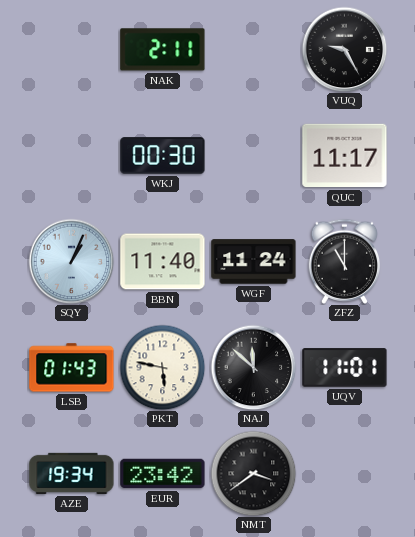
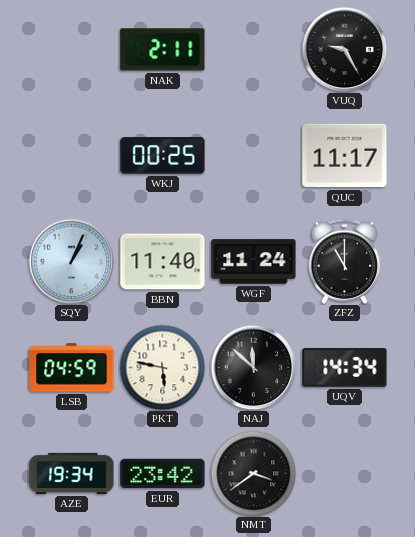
WKJ: 00:30 -> 00:25 (163, 156)
LSB: 01:43 -> 04:59 (72, 368)
UQV: 11:01 -> 14:34 (345, 368)
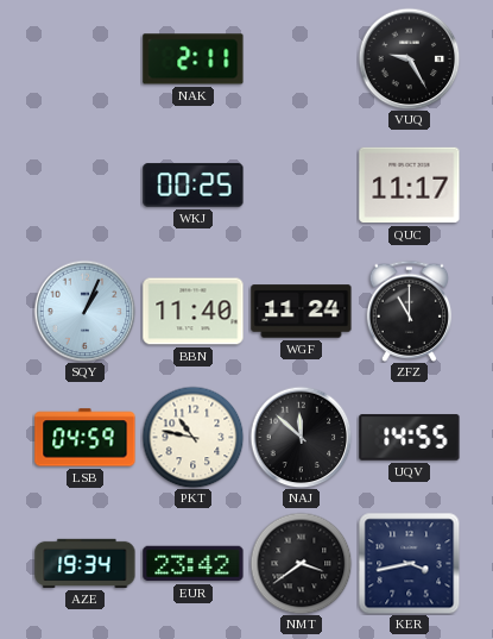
PKT: 5:47 -> 10:47 (192, 437)
UQV: 14:34 -> 14:55 (410, 438)
KER: none -> 3:43 (409, 563)
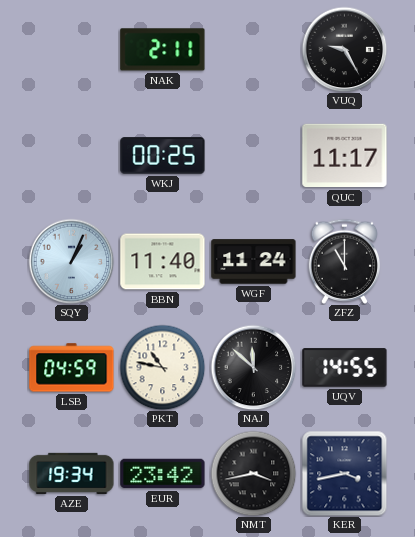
NMT: 3:39 -> 3:43 (253, 473)
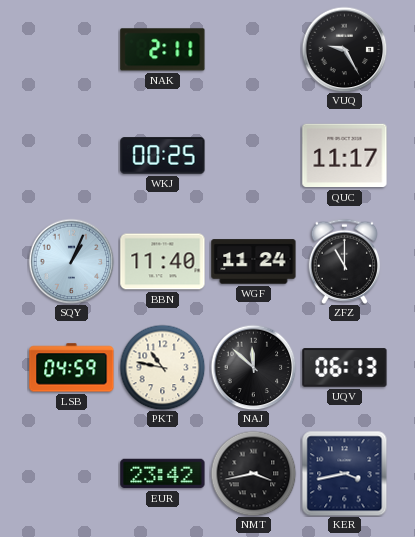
UQV: 14:55 -> 06:13 (345, 368)
AZE: 19:34 -> none (72, 473)
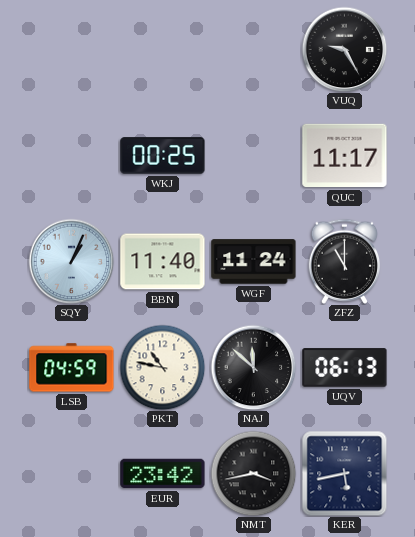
NAK: 2:11 -> none (163, 50)
KER: 3:43 -> 5:43 (344, 473)
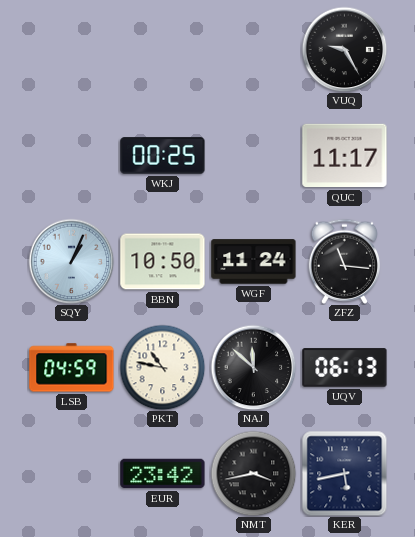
BBN: 11:40 -> 10:50 (163, 262)
ZFZ: 11:00 -> 11:16 (345, 261)
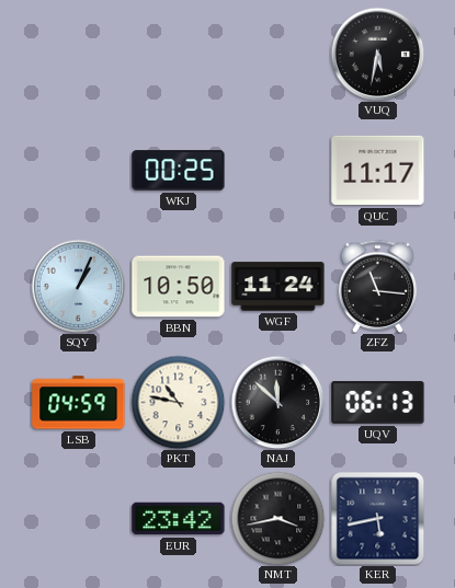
VUQ: 9:25 -> 5:32 (377, 54)
